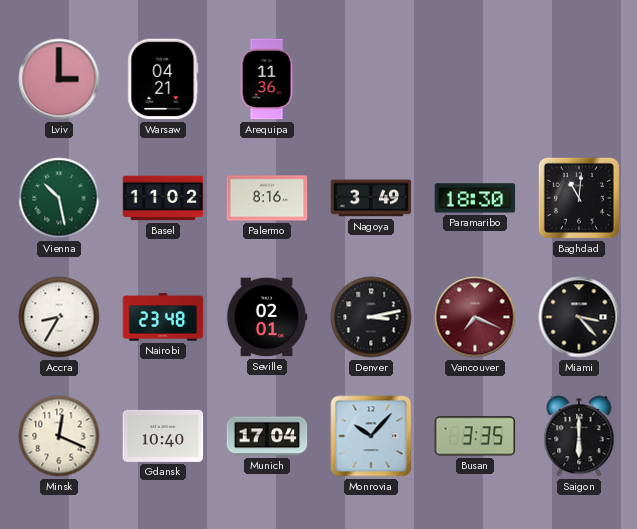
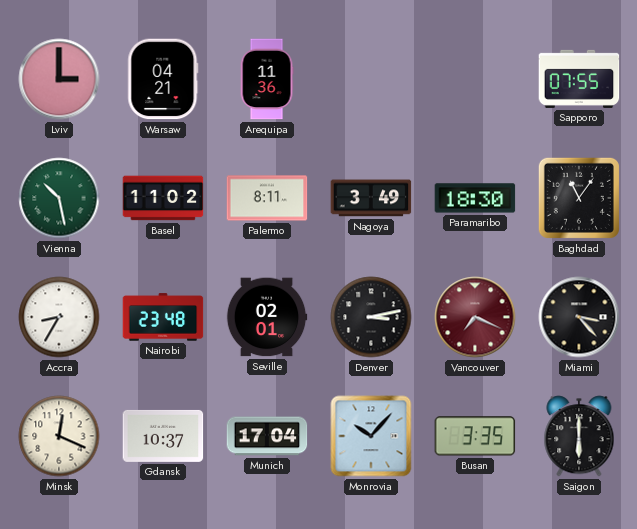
Sapporo: none -> 07:55 (579, 79)
Palermo: 8:16 -> 8:11 (267, 198)
Baghdad: 11:01 -> 11:06 (579, 198)
Gdansk: 10:40 -> 10:37 (163, 436)
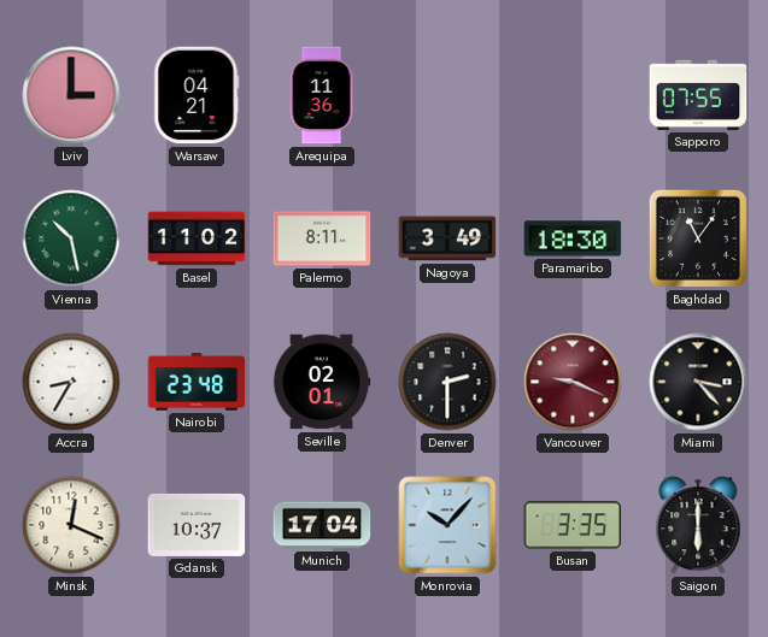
Denver: 3:13 -> 2:30 (447, 382)
Vancouver: 7:19 -> 9:19 (573, 382)
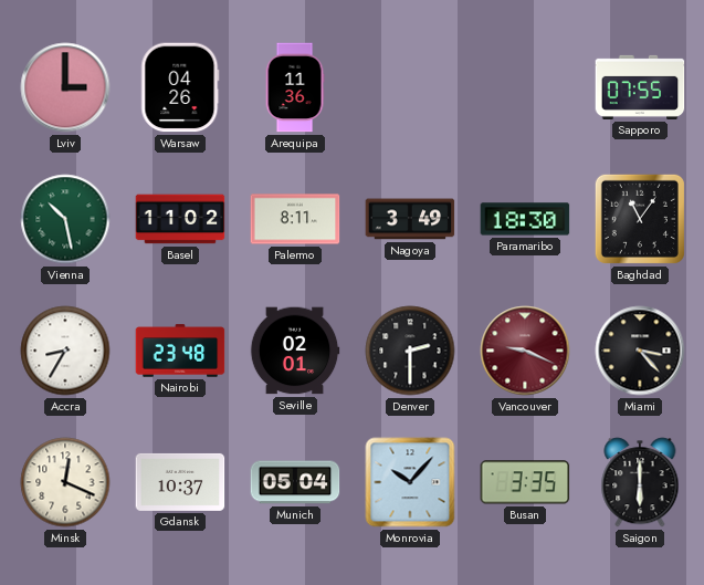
Warsaw: 04:21 -> 04:26 (180, 87)
Munich: 17:04 -> 05:04 (295, 482)
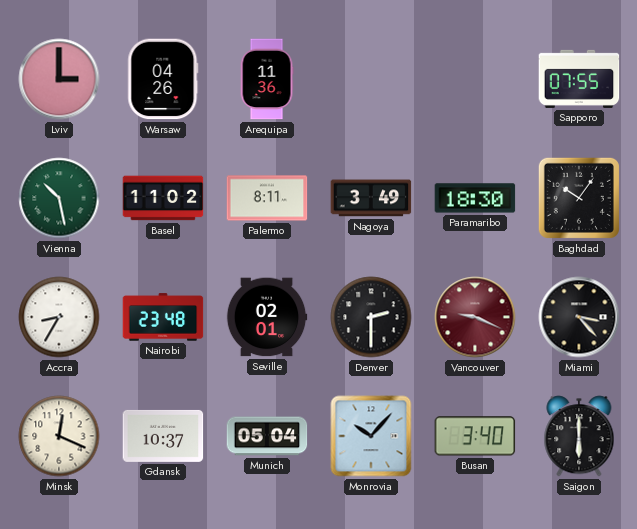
Baghdad: 11:06 -> 10:06 (579, 198)
Busan: 3:35 -> 3:40 (475, 436)
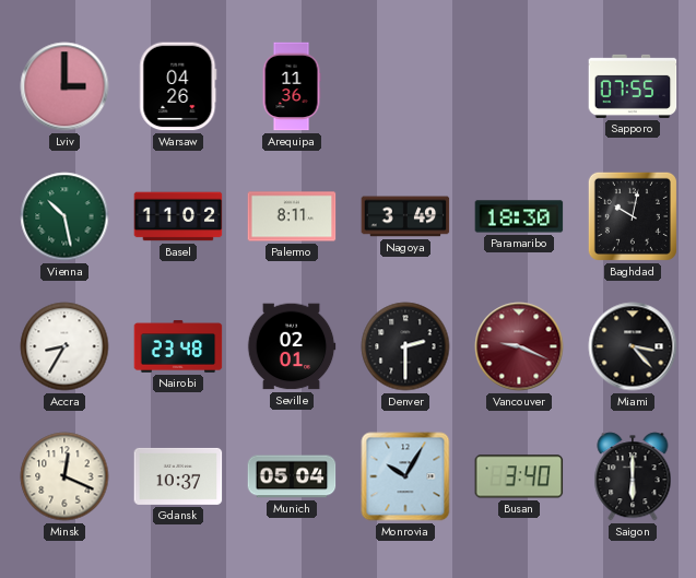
Baghdad: 10:06 -> 10:02 (633, 216)
Monrovia: 10:07 -> 10:05 (405, 476)
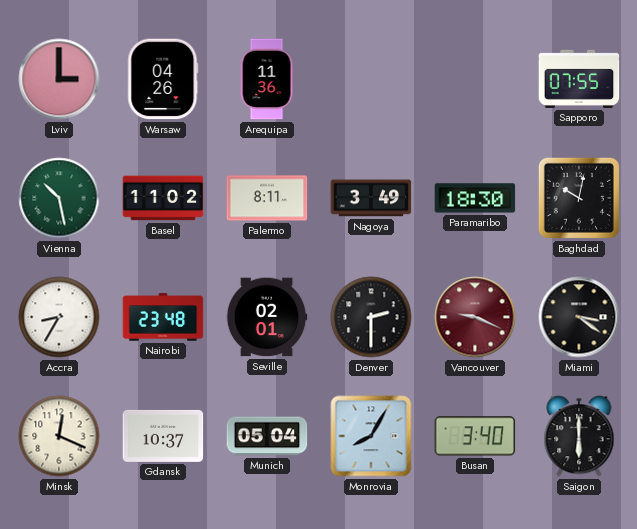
Miami: 3:23 -> 3:21 (579, 317)
Monrovia: 10:05 -> 8:05 (371, 436)
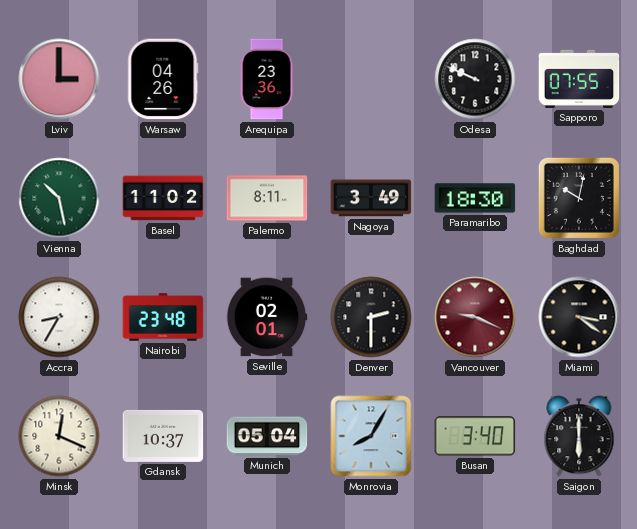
Arequipa: 11:36 -> 23:36 (267, 79)
Odesa: none -> 9:49 (475, 79)
